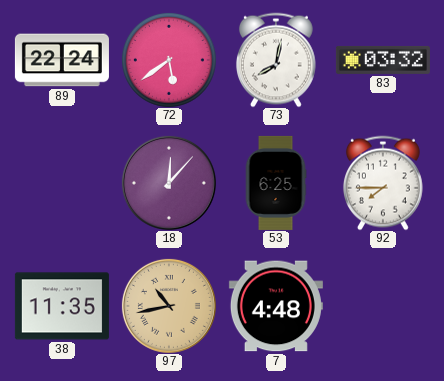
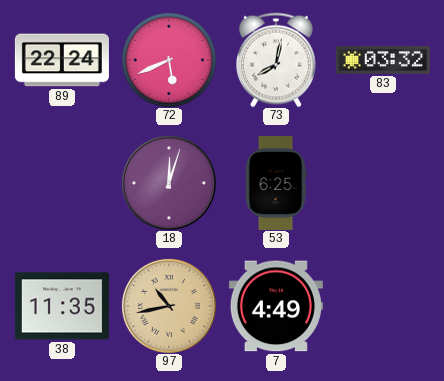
72: 5:39 -> 5:41 (169, 60)
18: 12:07 -> 12:03 (169, 183)
92: 7:45 -> none (383, 183)
7: 4:48 -> 4:49 (276, 306)
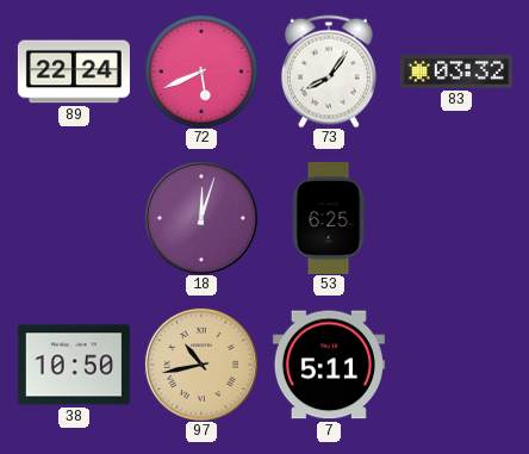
73: 8:02 -> 8:06 (329, 71)
38: 11:35 -> 10:50 (74, 365)
7: 4:49 -> 5:11 (329, 365)
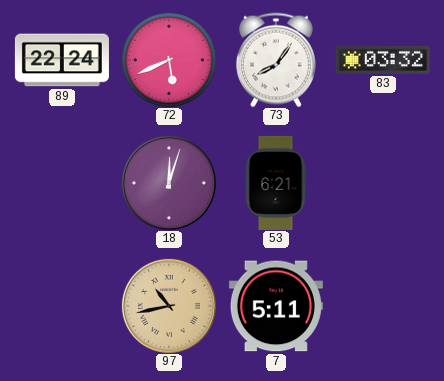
53: 6:25 -> 6:21 (276, 183)
38: 10:50 -> none (74, 365)
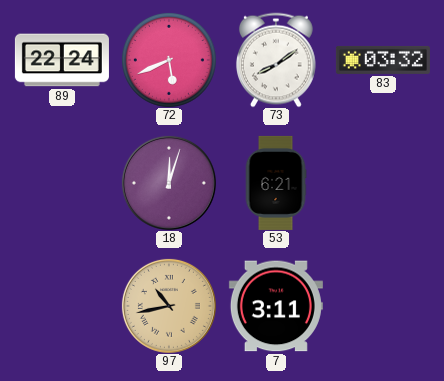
73: 8:06 -> 8:09 (276, 60)
7: 5:11 -> 3:11 (276, 306)
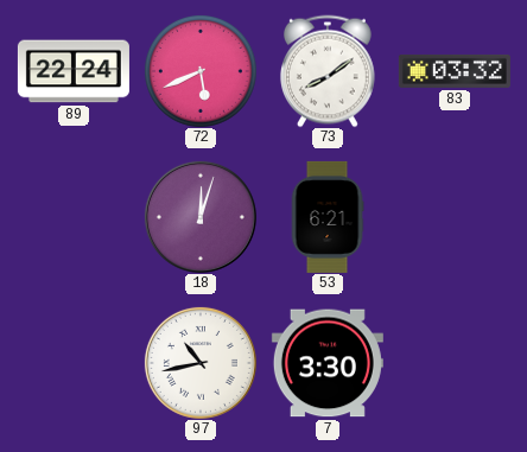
97 dial: champagne -> white (201, 363)
7: 3:11 -> 3:30 (328, 363)
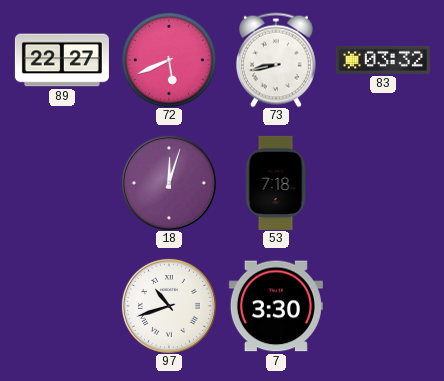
89: 22:24 -> 22:27 (62, 60)
73: 8:09 -> 8:43 (276, 60)
53: 6:21 -> 7:18 (276, 183)
97: 10:43 -> 10:42 (169, 306)
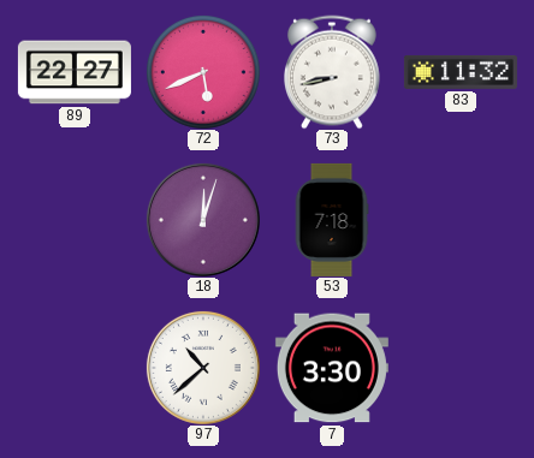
83: 03:32 -> 11:32 (461, 72)
97: 10:42 -> 10:38 (203, 368)
